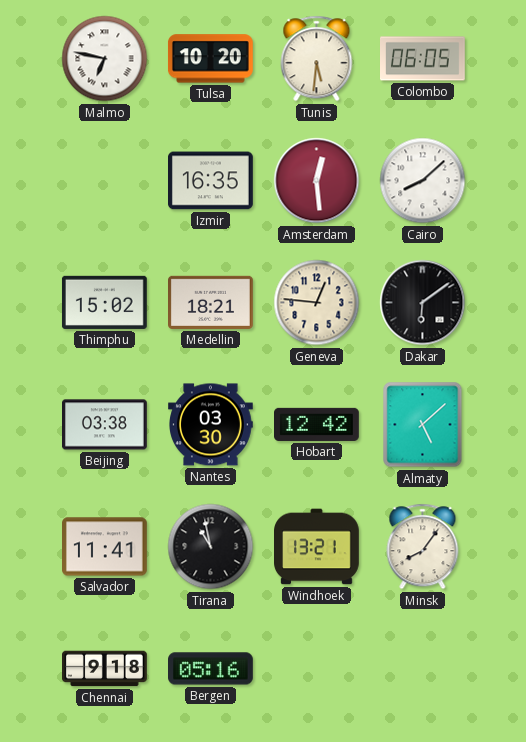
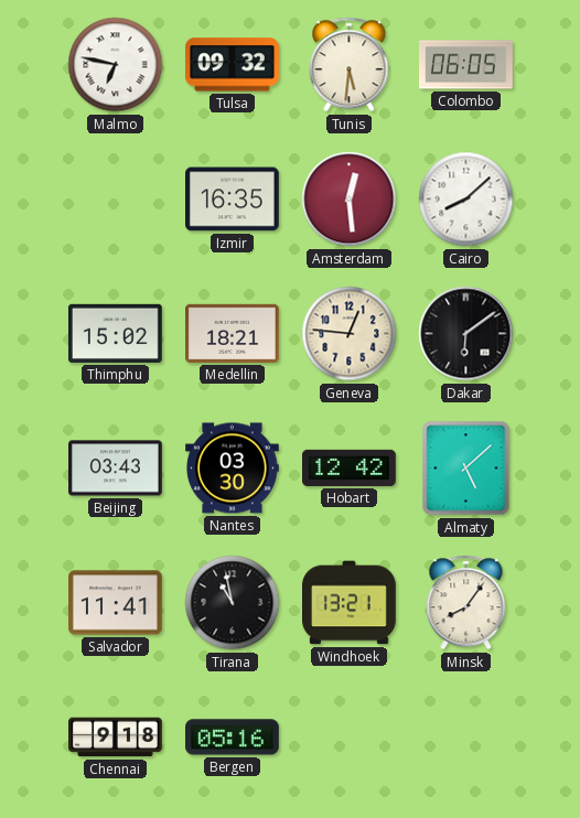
Tulsa: 10:20 -> 09:32 (232, 65)
Beijing: 03:38 -> 03:43 (116, 469)
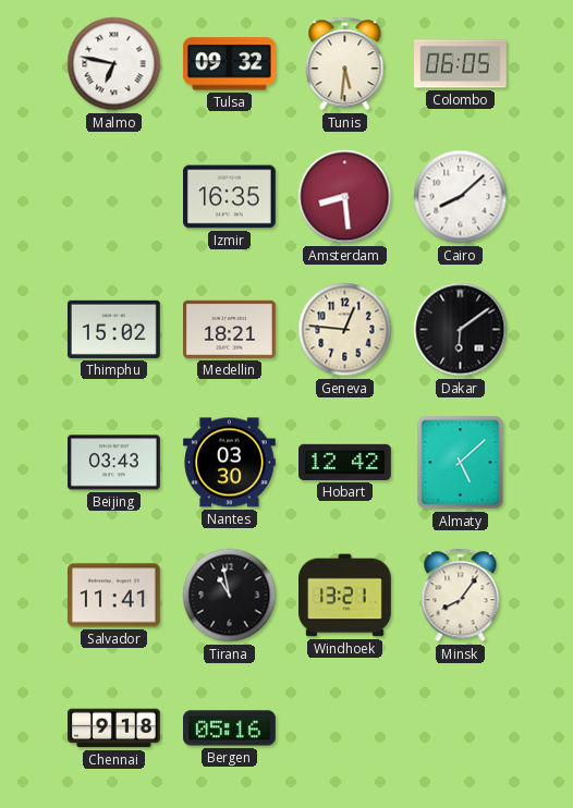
Amsterdam: 12:29 -> 8:29 (345, 197)
